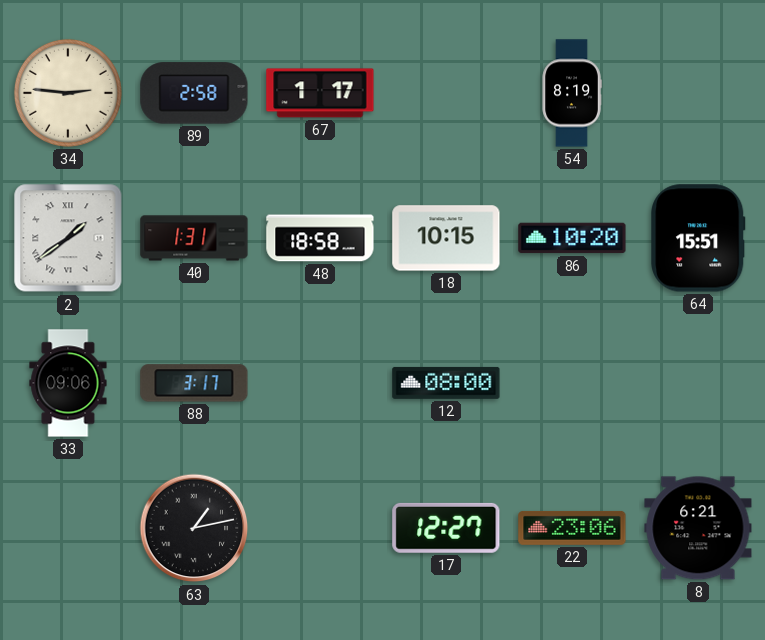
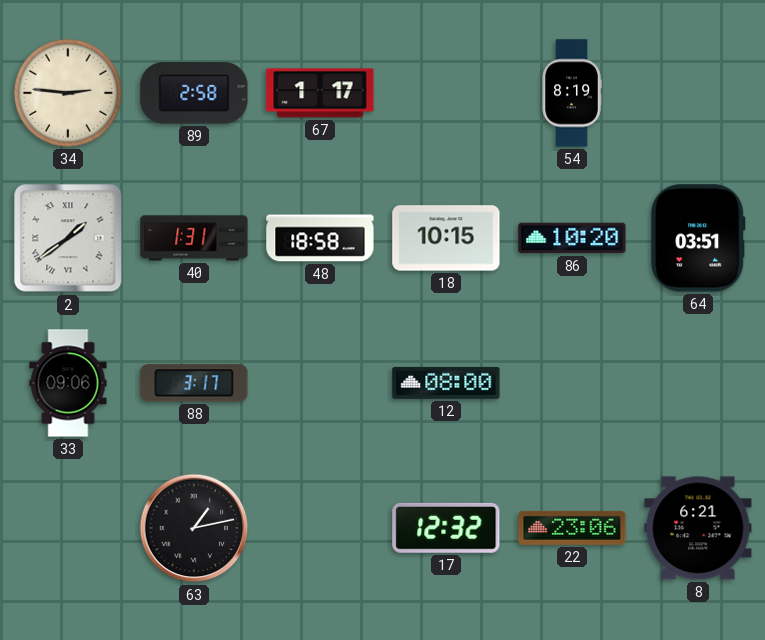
64: 15:51 -> 03:51 (698, 238)
17: 12:27 -> 12:32 (446, 528)
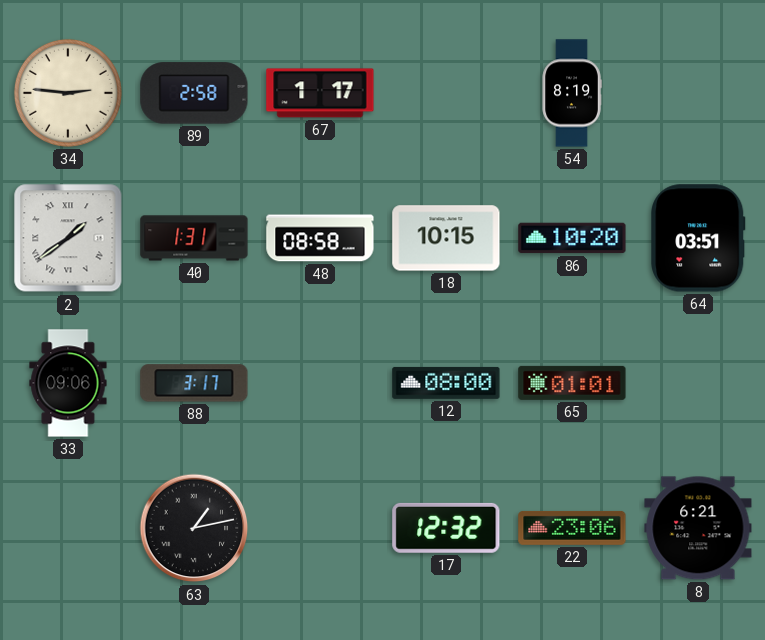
48: 18:58 -> 08:58 (320, 238)
65: none -> 01:01 (572, 383)
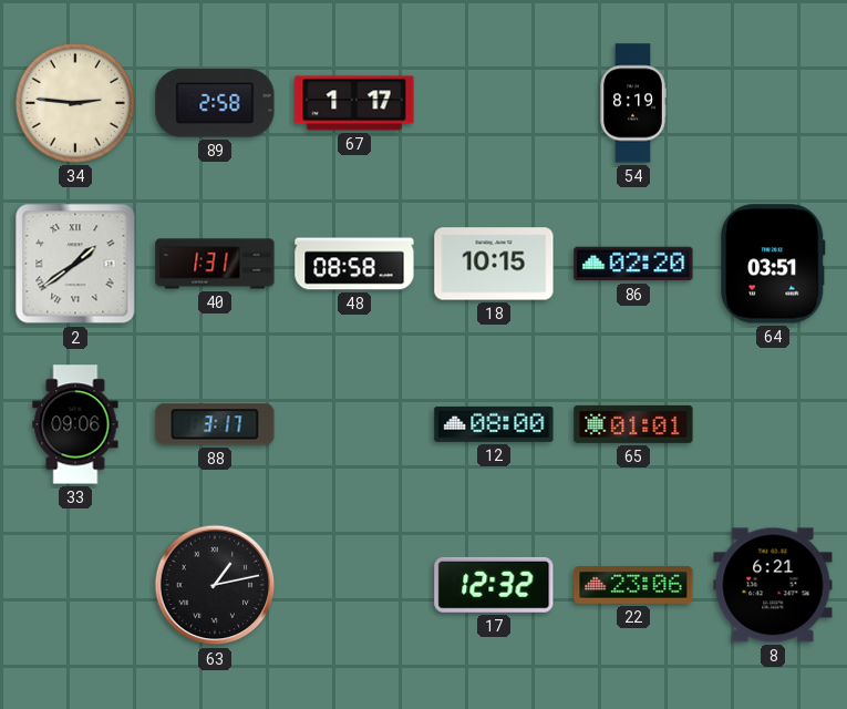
86: 10:20 -> 02:20 (633, 264)
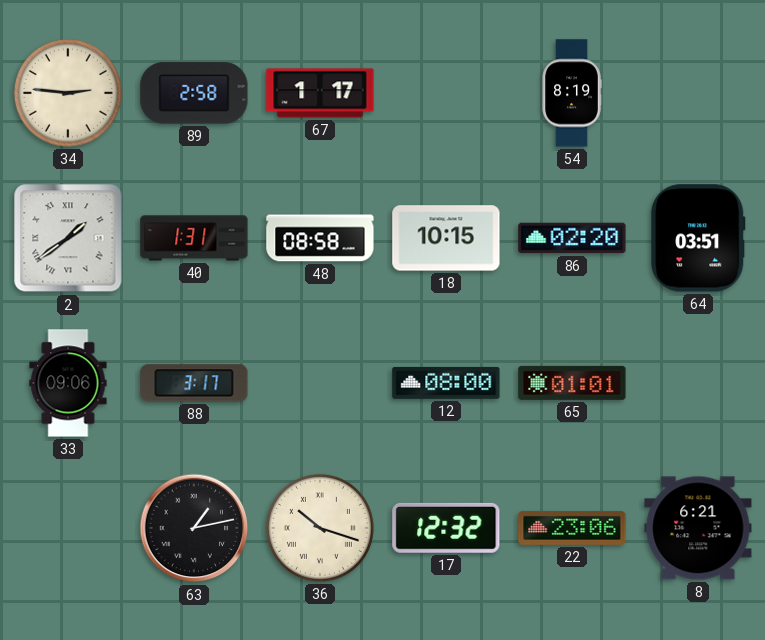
36: none -> 10:18 (320, 528)
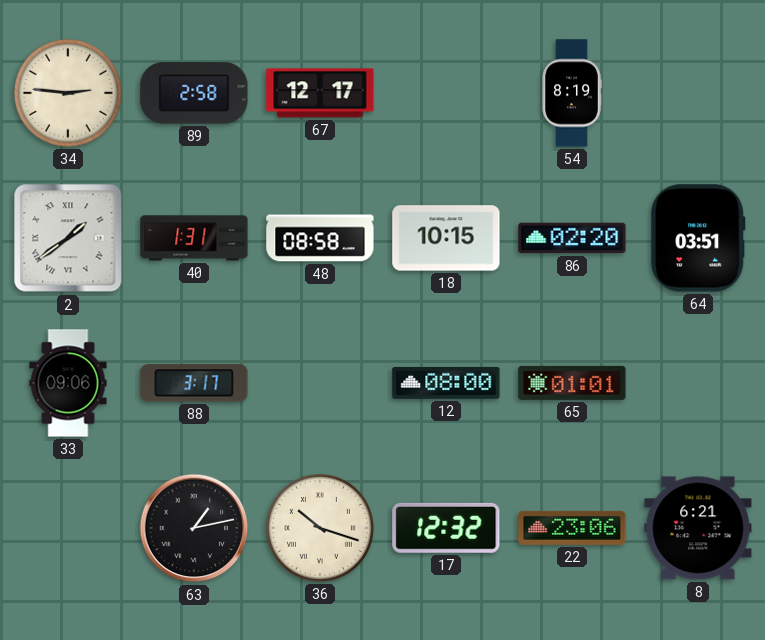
67: 1:17 -> 12:17 (320, 93)
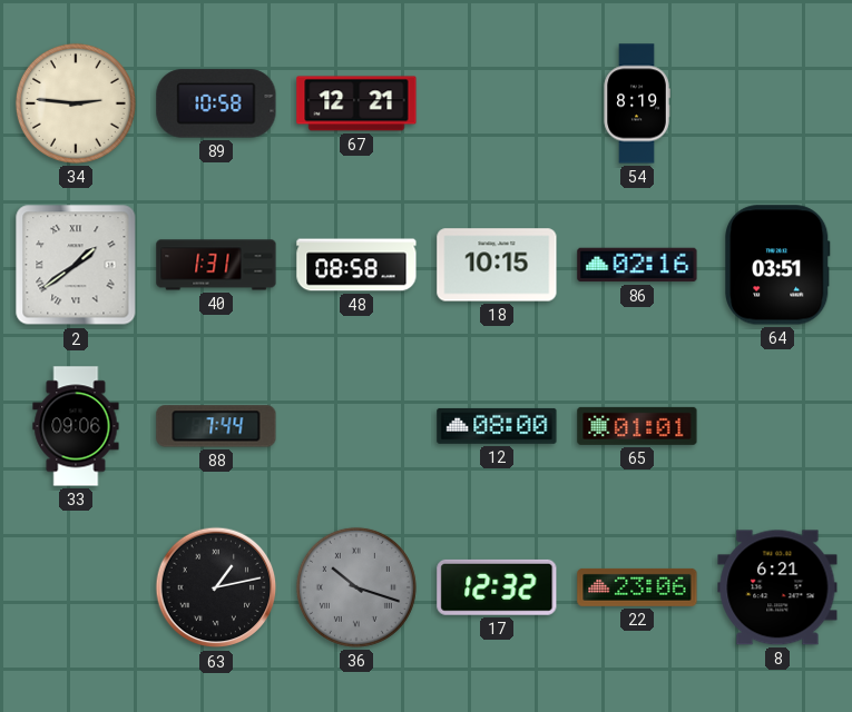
89: 2:58 -> 10:58 (216, 103)
67: 12:17 -> 12:21 (356, 103)
86: 02:20 -> 02:16 (637, 265)
88: 3:17 -> 7:44 (216, 426)
36 dial: cream -> grey (356, 587)
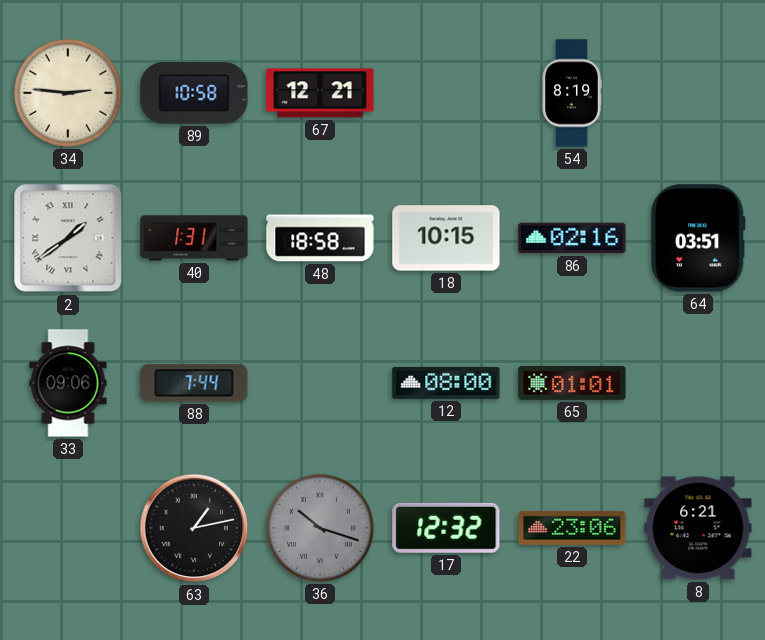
48: 08:58 -> 18:58 (320, 238)
